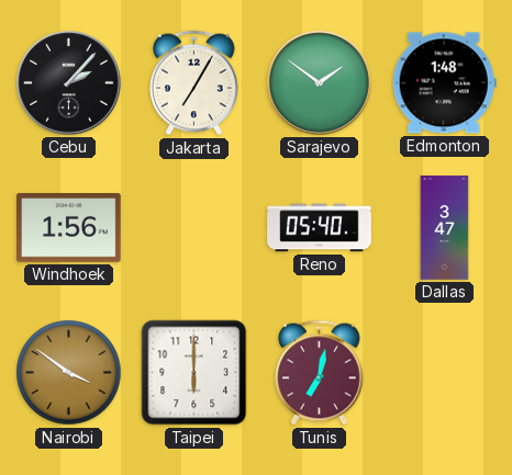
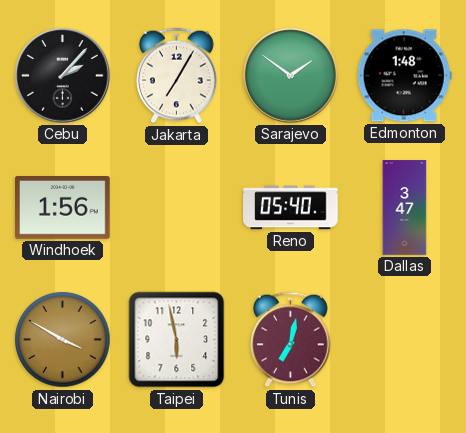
Nairobi: 3:51 -> 3:50 (63, 340)
Taipei: 6:00 -> 5:58 (177, 340)
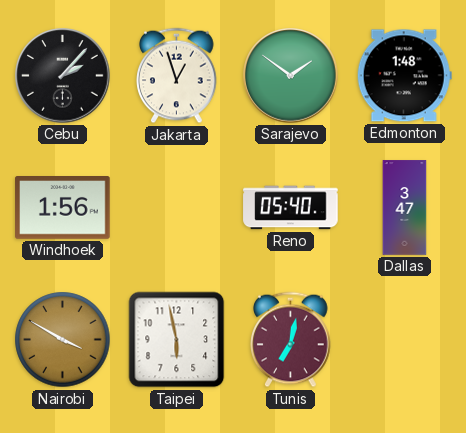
Jakarta: 7:05 -> 12:57 (177, 76)
